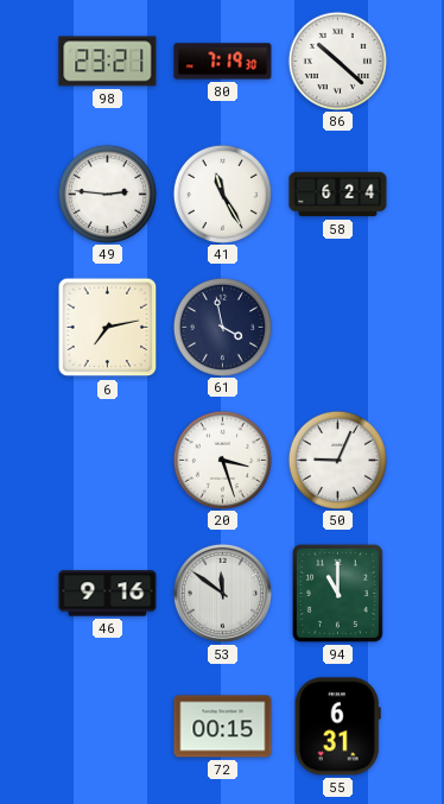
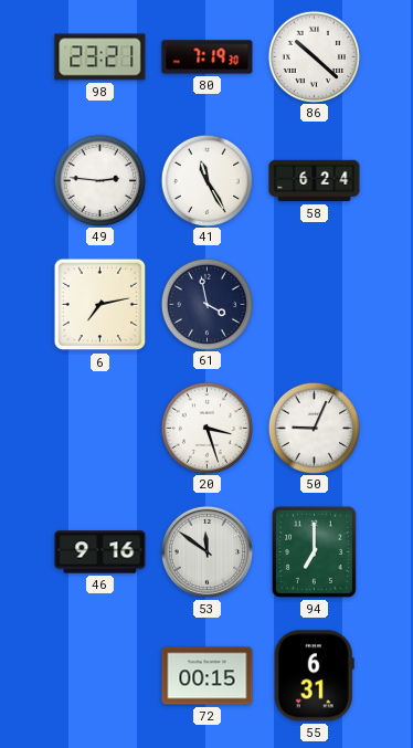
94: 11:00 -> 7:00 (314, 551)
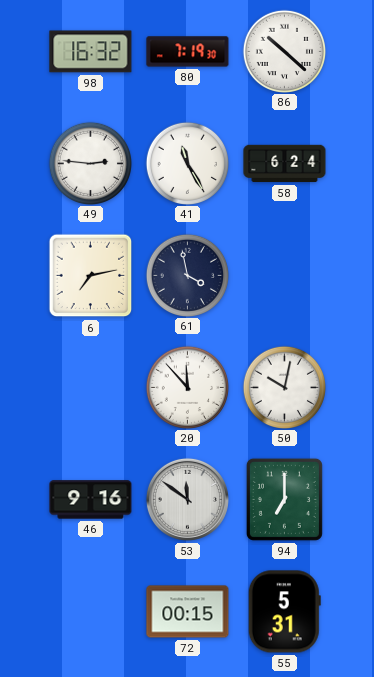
98: 23:21 -> 16:32 (91, 52)
20: 3:27 -> 11:53 (187, 387)
50: 9:04 -> 10:02 (284, 387)
55: 6:31 -> 5:31 (284, 612)
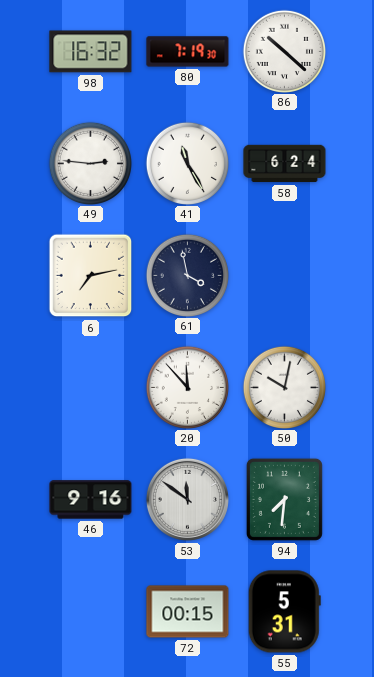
94: 7:00 -> 7:31 (284, 499)
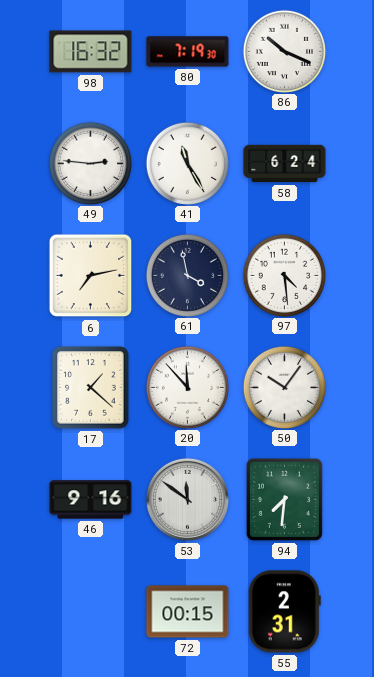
86: 10:22 -> 10:19 (284, 51)
97: none -> 4:29 (284, 275)
17: none -> 1:22 (91, 388)
50: 10:02 -> 10:06 (284, 387)
55: 5:31 -> 2:31 (284, 612)
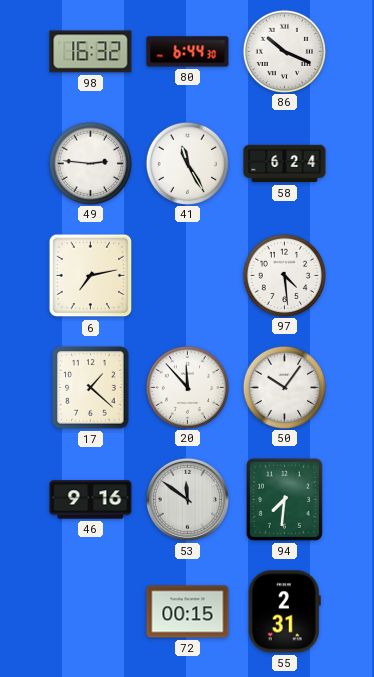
80: 7:19 -> 6:44 (188, 52)
61: 3:58 -> none (187, 275)
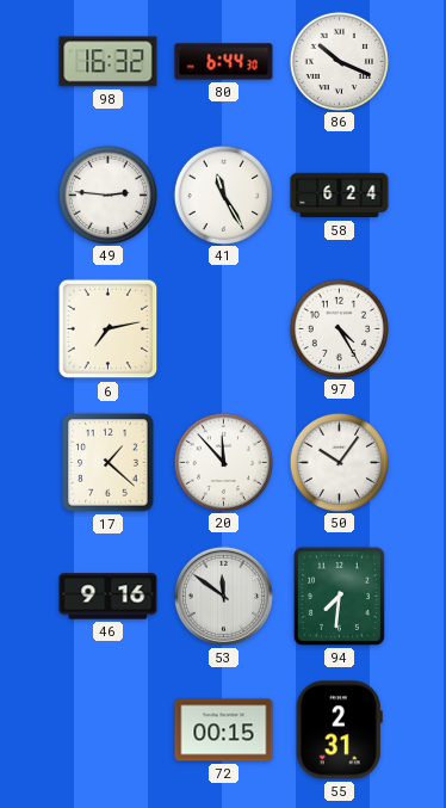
97: 4:29 -> 4:25 (339, 328)
